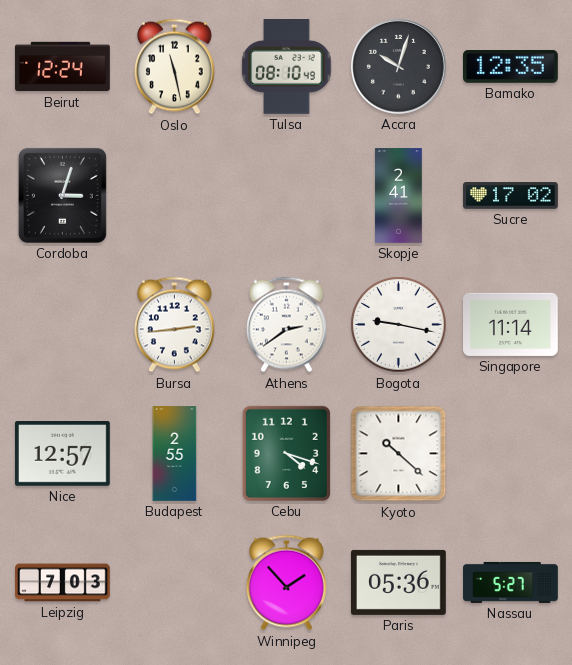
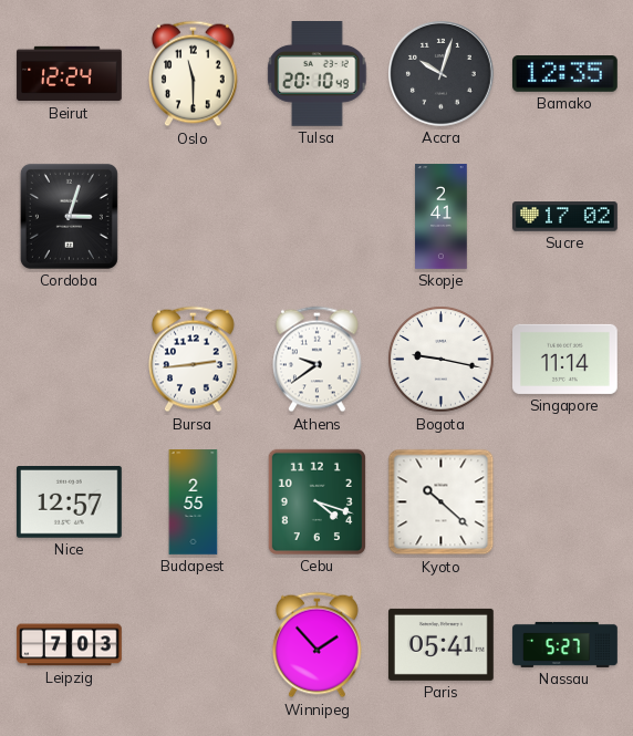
Oslo: 11:28 -> 11:30 (193, 74)
Tulsa: 08:10 -> 20:10 (318, 74)
Athens: 2:39 -> 9:39 (316, 360)
Paris: 05:36 -> 05:41 (442, 644)
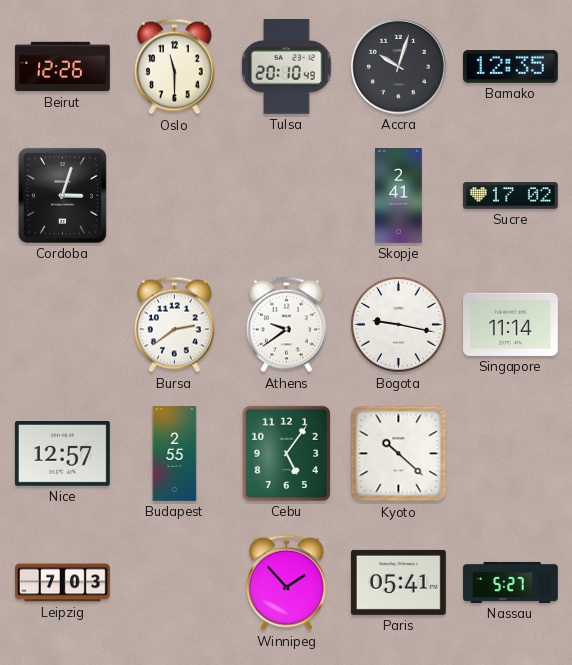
Beirut: 12:24 -> 12:26 (63, 67)
Bursa: 2:44 -> 2:39 (174, 325)
Cebu: 4:18 -> 5:06 (286, 453)
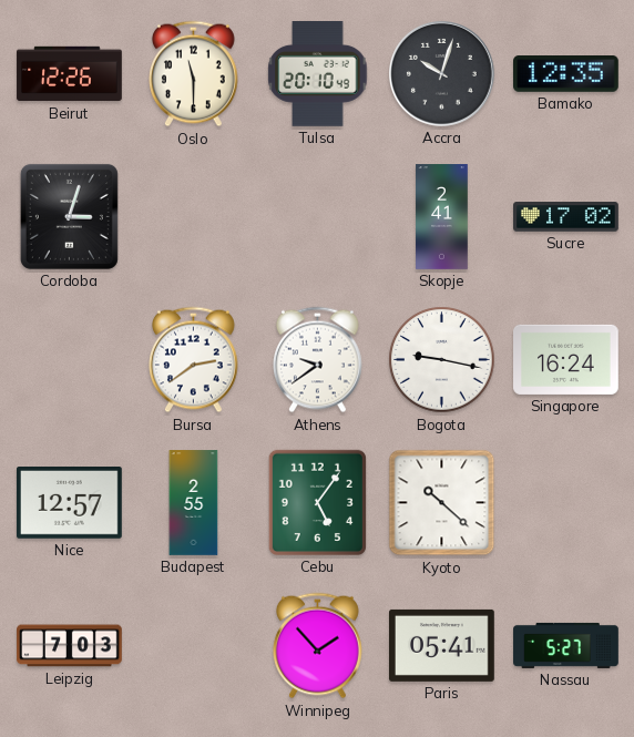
Singapore: 11:14 -> 16:24 (566, 359)
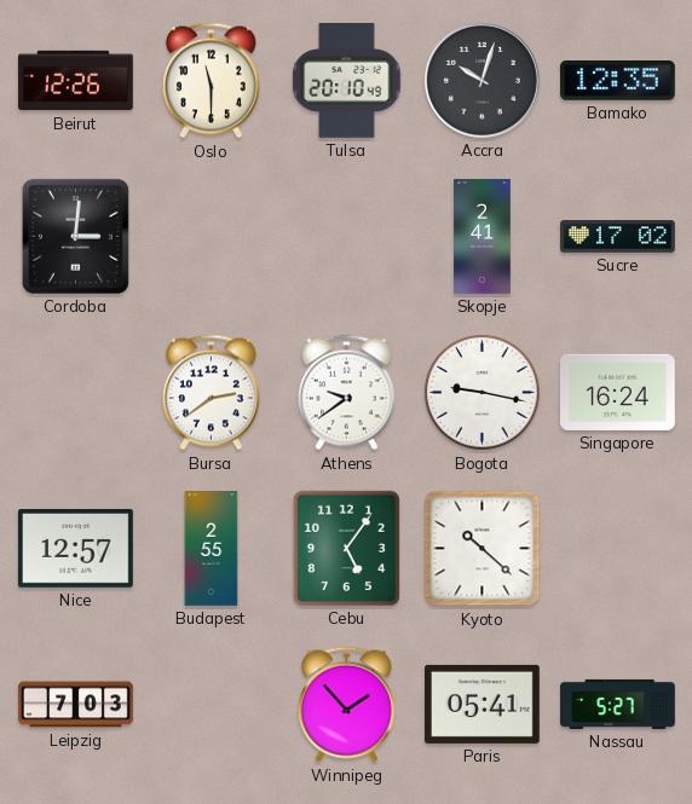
Cordoba: 3:03 -> 3:01 (75, 236)
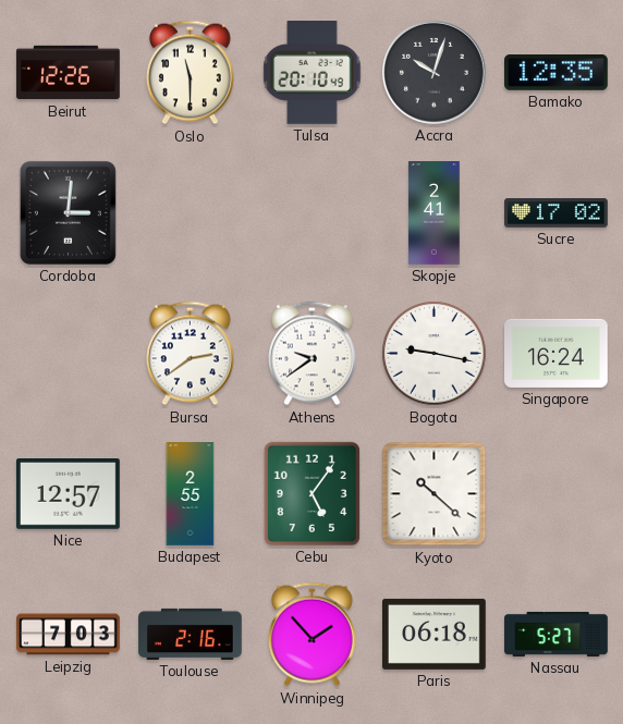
Toulouse: none -> 2:16 (191, 634)
Paris: 05:41 -> 06:18 (435, 634)
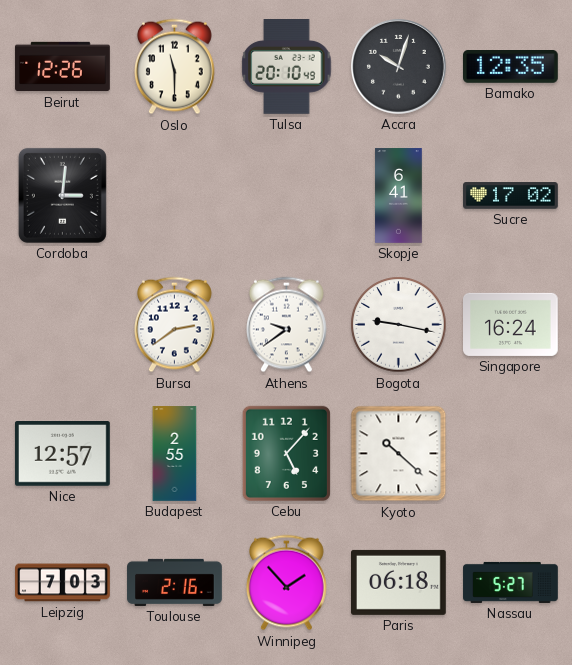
Skopje: 2:41 -> 6:41 (399, 196)
Cebu: 5:06 -> 5:07 (286, 453)
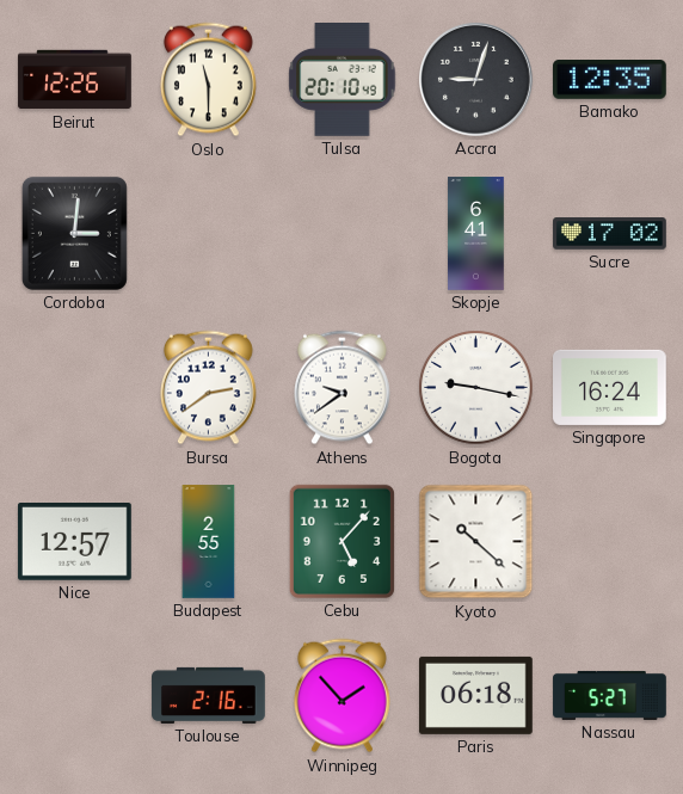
Accra: 10:03 -> 9:03 (476, 80)
Leipzig: 7:03 -> none (63, 583)
